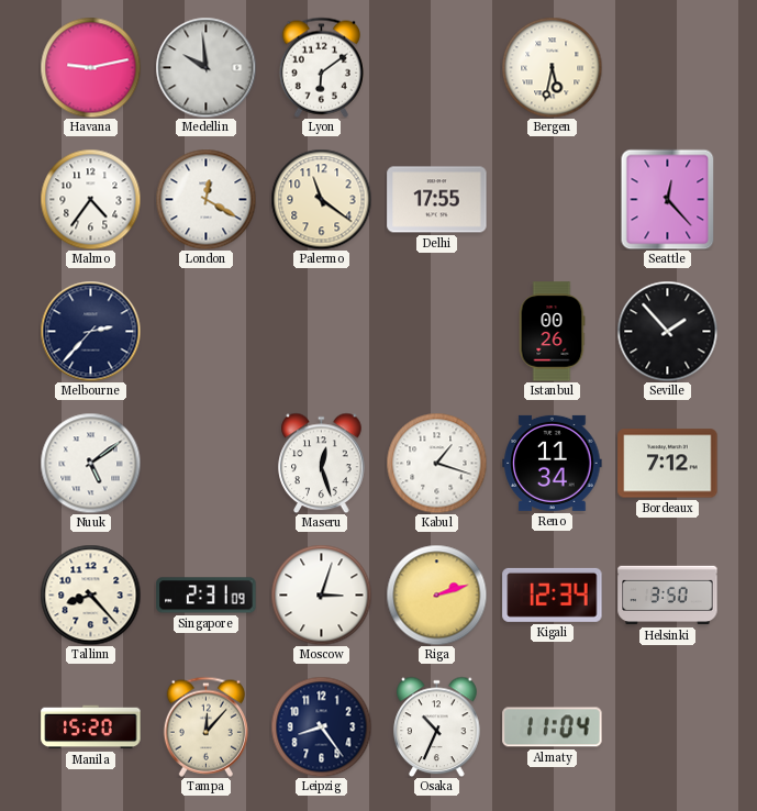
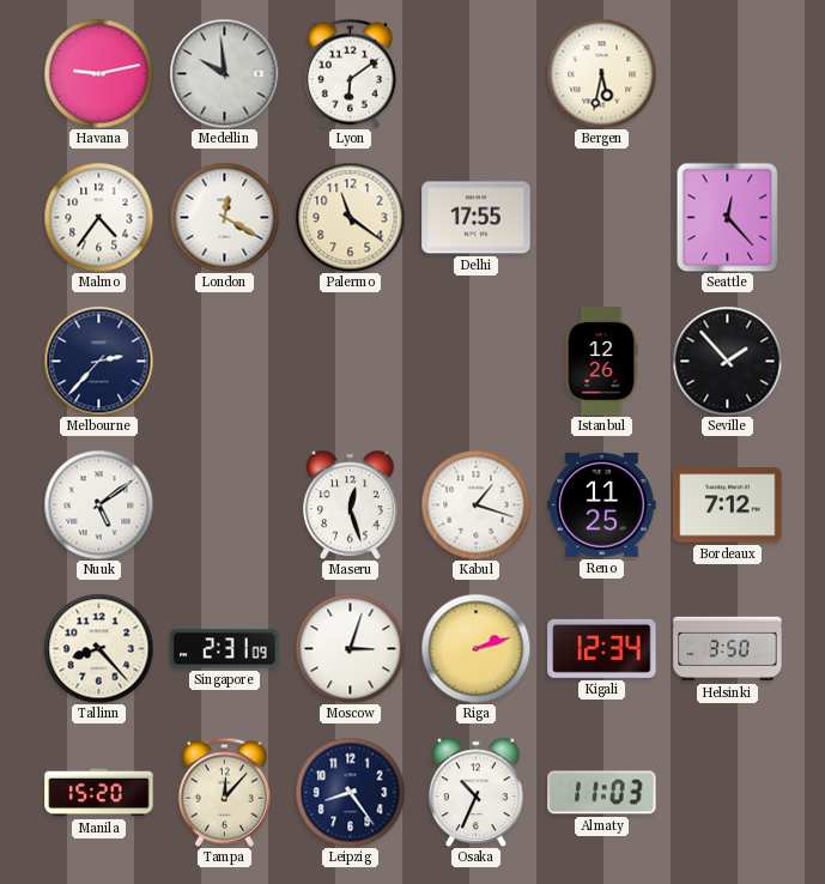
Istanbul: 00:26 -> 12:26 (601, 362)
Reno: 11:34 -> 11:25 (602, 504)
Almaty: 11:04 -> 11:03 (602, 793)
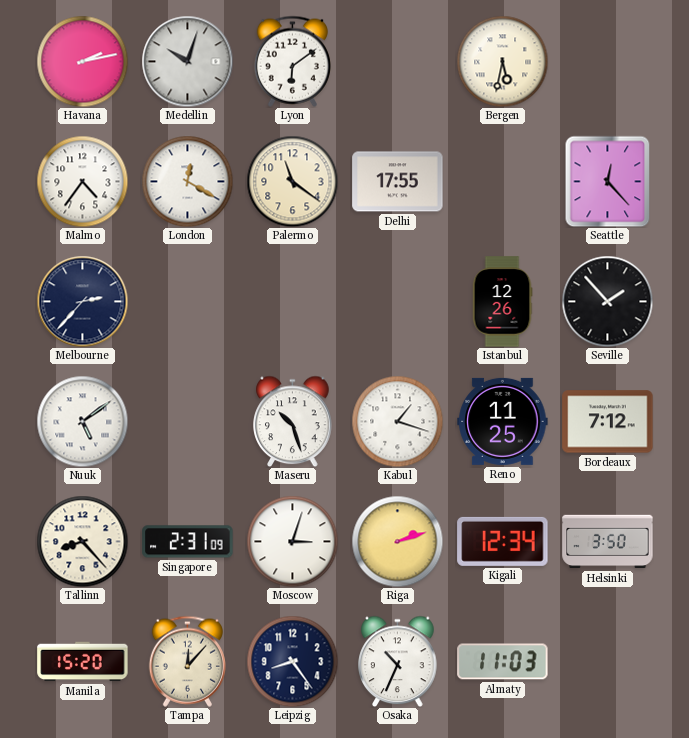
Havana: 9:13 -> 2:13 (82, 61)
Medellin: 9:59 -> 10:03 (187, 61)
Maseru: 12:27 -> 10:27 (293, 421)
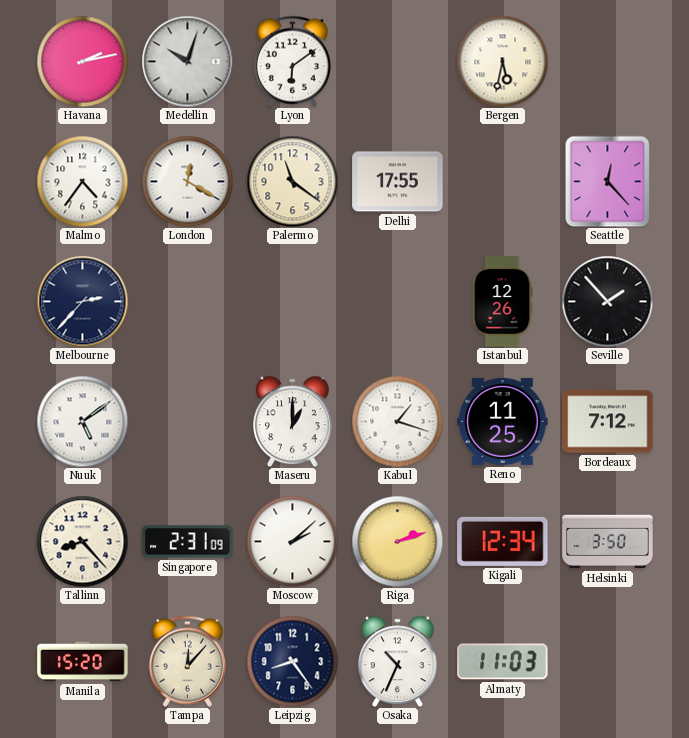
Maseru: 10:27 -> 1:00 (293, 421)
Moscow: 3:03 -> 2:08 (292, 541)
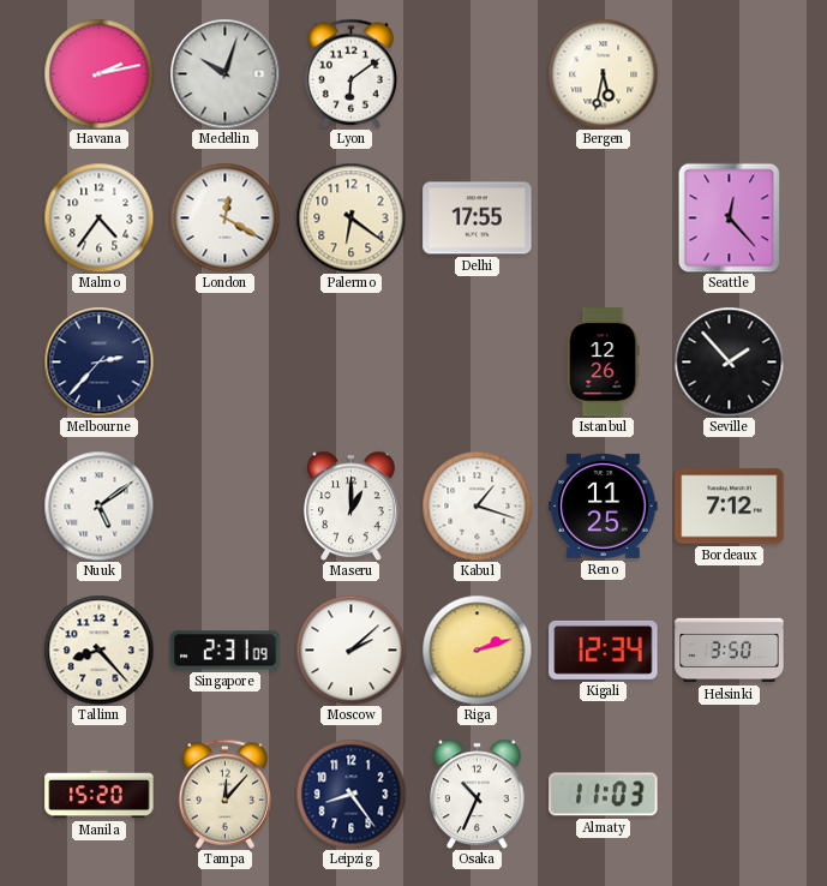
Palermo: 11:21 -> 6:21 (350, 217)
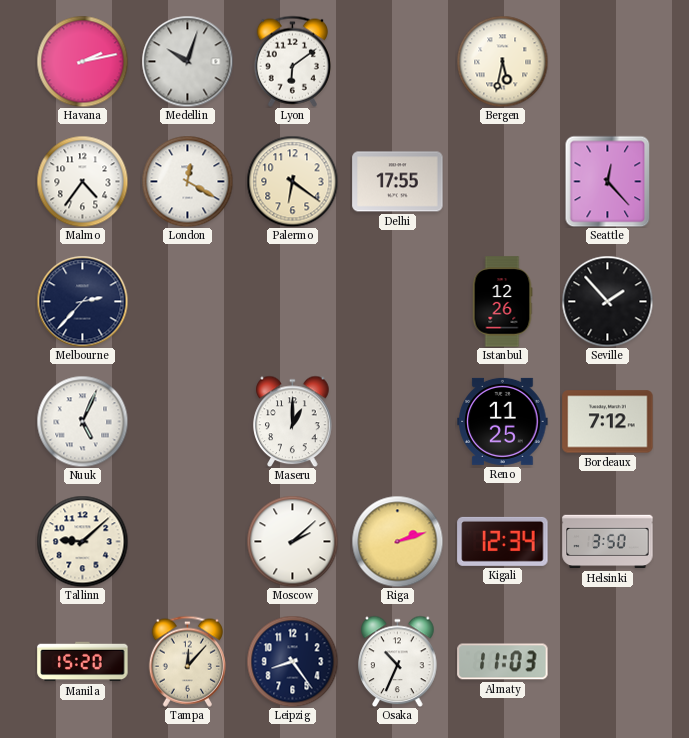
Nuuk: 5:09 -> 5:04 (82, 421)
Kabul: 1:18 -> none (477, 505)
Tallinn: 8:23 -> 9:08 (82, 541)
Singapore: 2:31 -> none (226, 651)
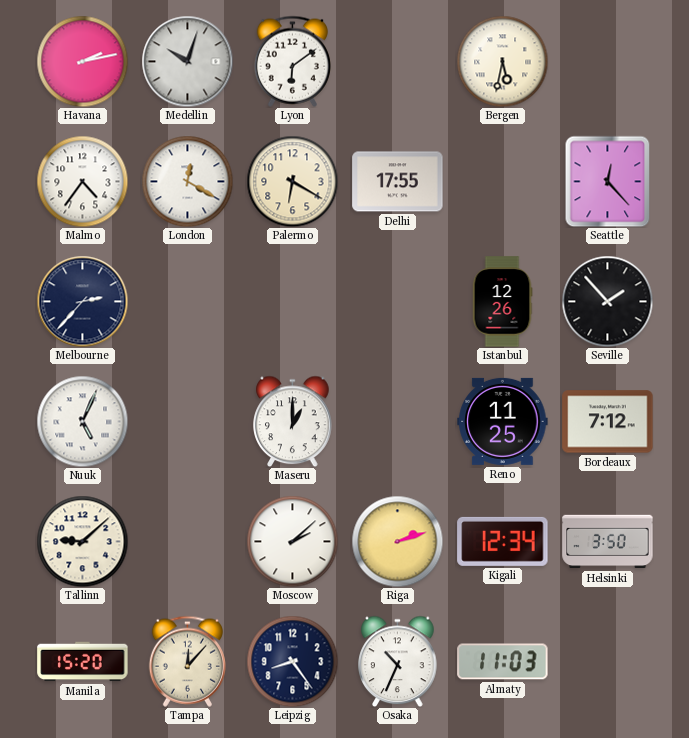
Palermo: 6:21 -> 6:20 (292, 181)
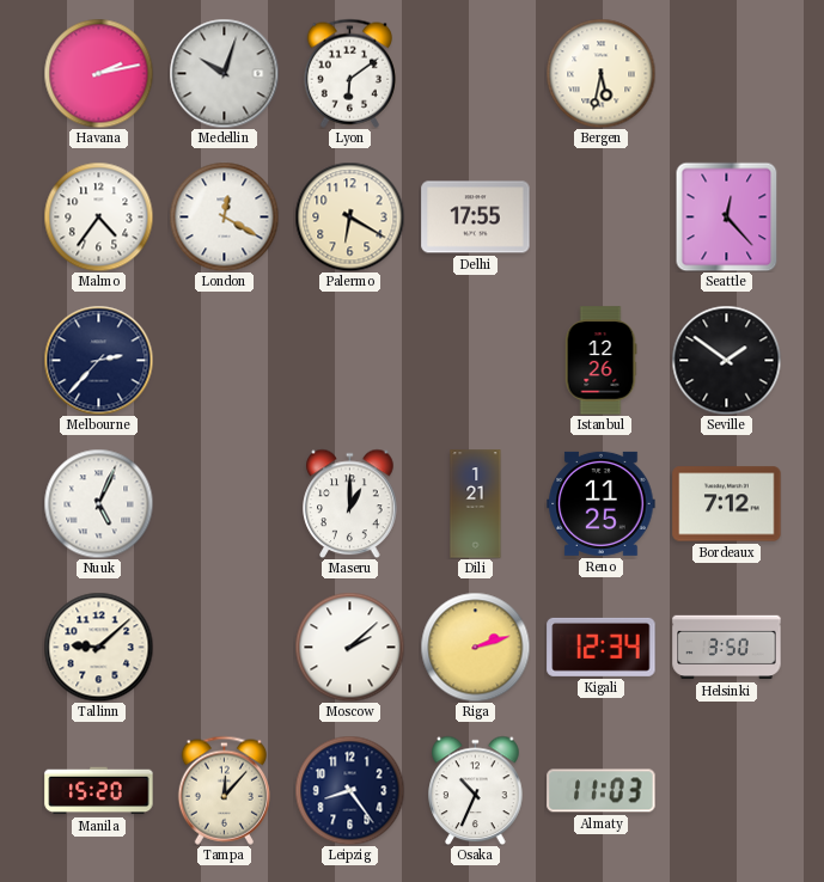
Seville: 1:53 -> 1:51 (726, 360)
Dili: none -> 1:21 (476, 504)
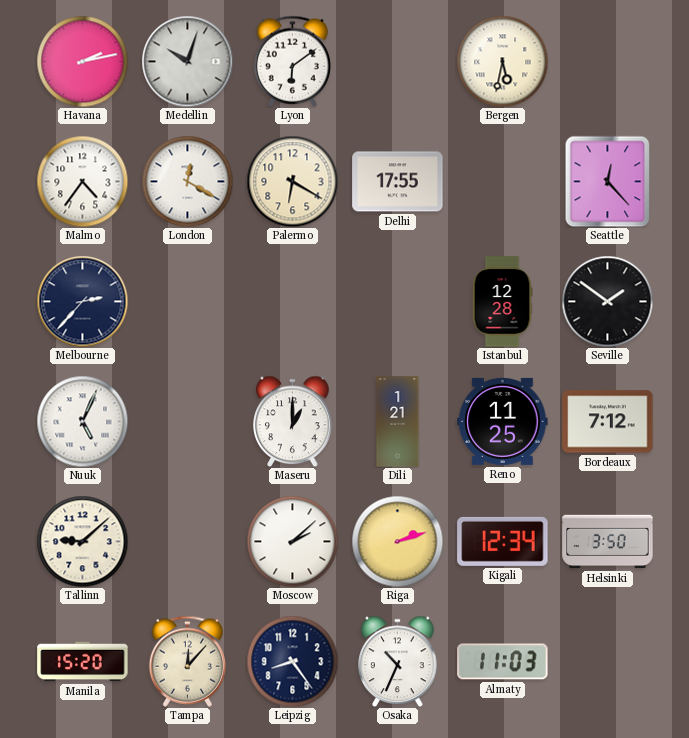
Istanbul: 12:26 -> 12:28 (502, 302)
